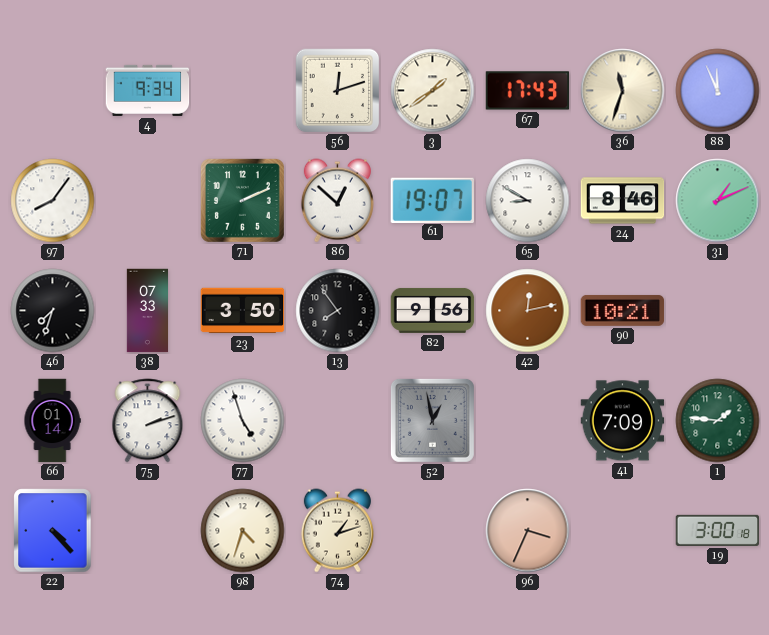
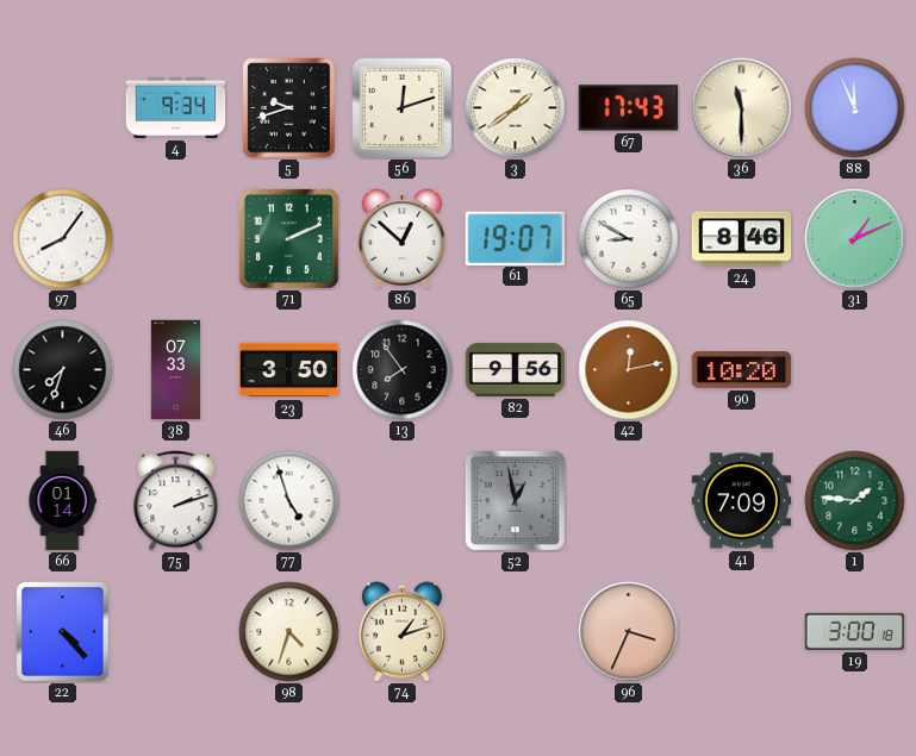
5: none -> 9:42 (289, 108)
36: 11:33 -> 11:30 (742, 108)
90: 10:21 -> 10:20 (742, 369)
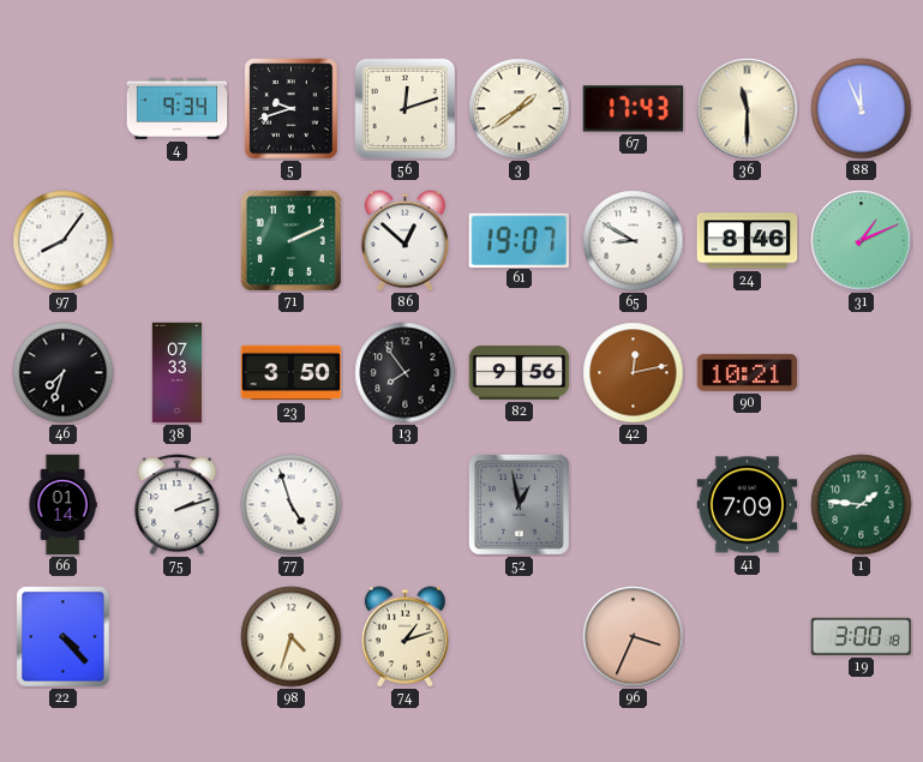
90: 10:20 -> 10:21 (748, 372)
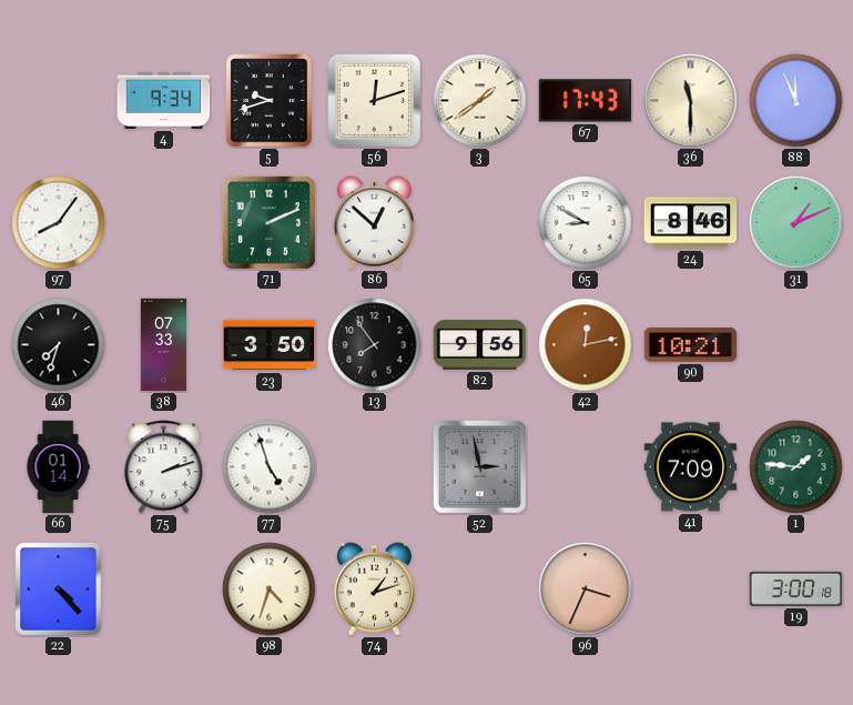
61: 19:07 -> none (519, 240)
52: 12:58 -> 2:58 (479, 466)
